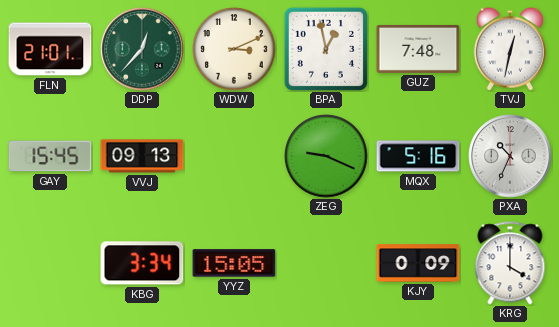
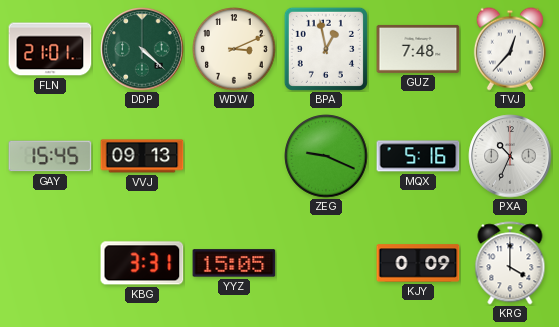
DDP: 12:37 -> 4:22 (142, 49)
TVJ: 12:32 -> 12:37 (510, 49)
KBG: 3:34 -> 3:31 (142, 263)
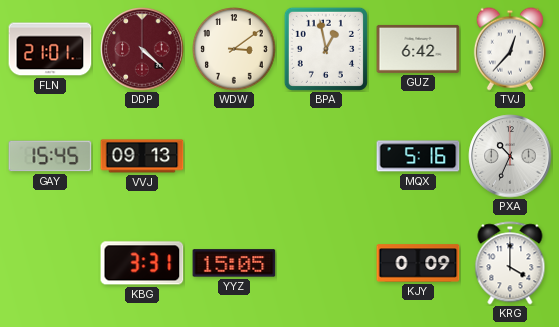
DDP dial: green -> burgundy (142, 49)
WDW: 3:11 -> 3:09 (234, 49)
GUZ: 7:48 -> 6:42 (418, 49)
ZEG: 9:19 -> none (326, 156)
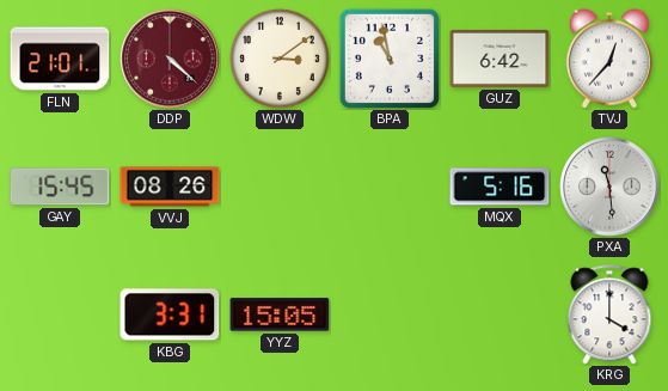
BPA: 12:58 -> 10:58 (390, 59)
VVJ: 09:13 -> 08:26 (170, 187)
PXA: 10:34 -> 11:29 (609, 187)
KJY: 0:09 -> none (418, 263)
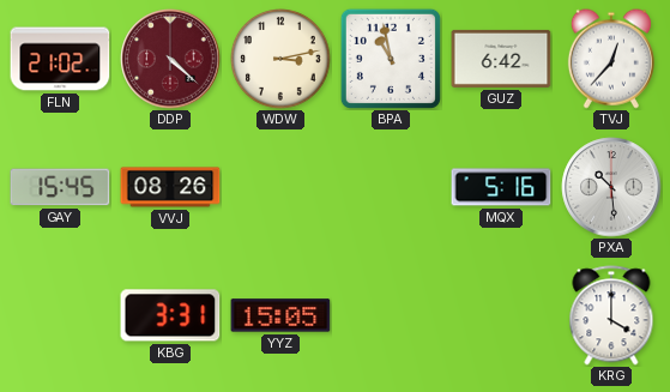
FLN: 21:01 -> 21:02 (60, 59)
WDW: 3:09 -> 3:13 (280, 59)
PXA: 11:29 -> 10:29 (611, 187)
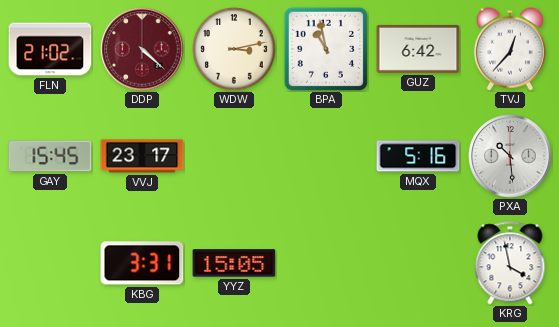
VVJ: 08:26 -> 23:17 (142, 156)
KRG: 4:00 -> 3:58 (510, 263)
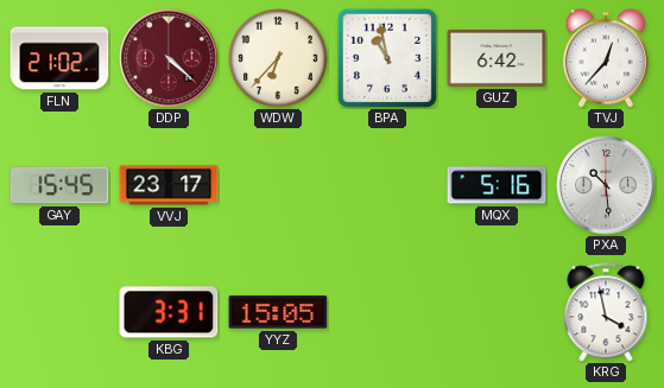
WDW: 3:13 -> 6:37 (278, 58)
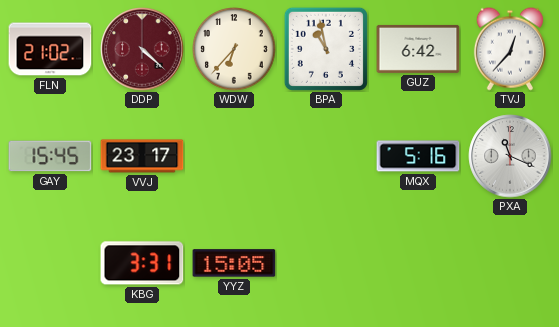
PXA: 10:29 -> 11:19 (510, 156)
KRG: 3:58 -> none (606, 312)
